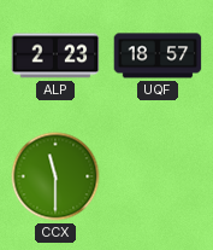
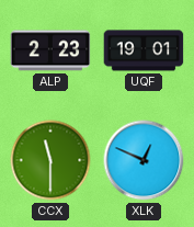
UQF: 18:57 -> 19:01 (144, 50)
XLK: none -> 12:49 (144, 160)
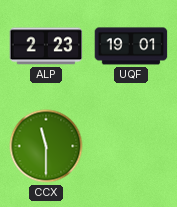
XLK: 12:49 -> none (144, 160)
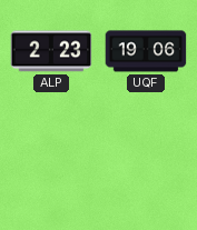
UQF: 19:01 -> 19:06 (146, 51)
CCX: 11:30 -> none (46, 146)
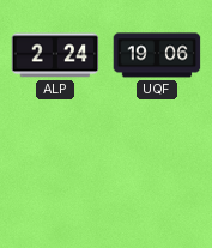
ALP: 2:23 -> 2:24 (55, 55)
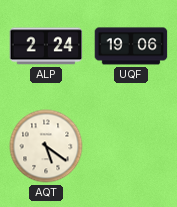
AQT: none -> 5:21 (46, 146)
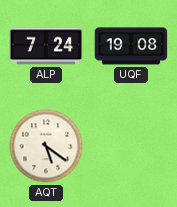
ALP: 2:24 -> 7:24 (46, 46)
UQF: 19:06 -> 19:08 (131, 46)
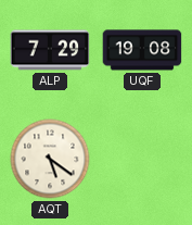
ALP: 7:24 -> 7:29 (50, 50)
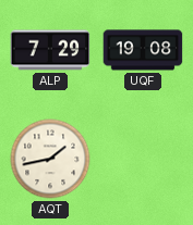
AQT: 5:21 -> 1:43 (50, 159)
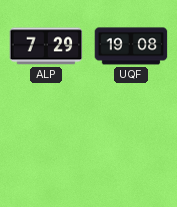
AQT: 1:43 -> none (50, 159)
